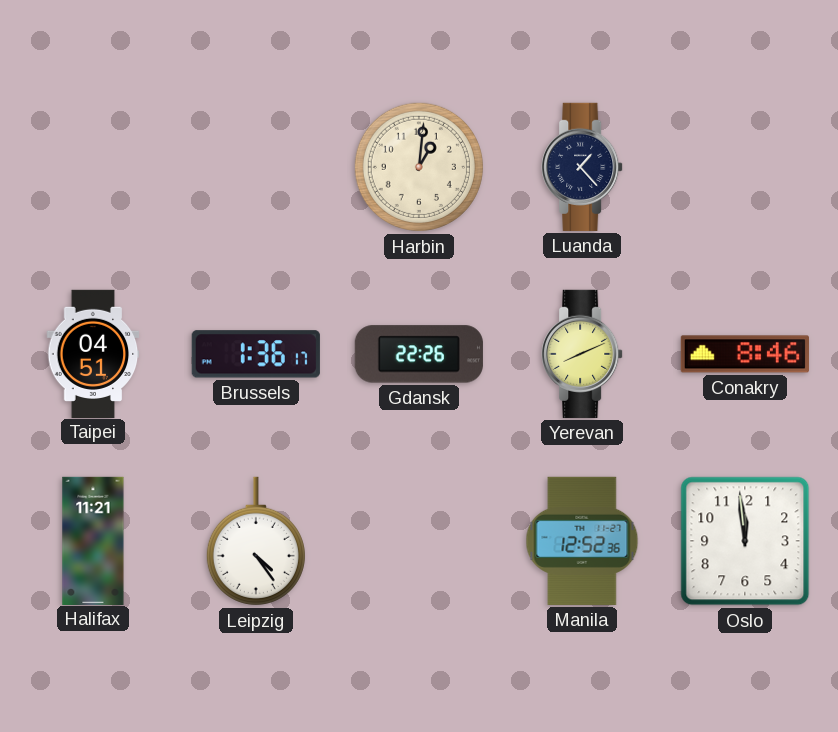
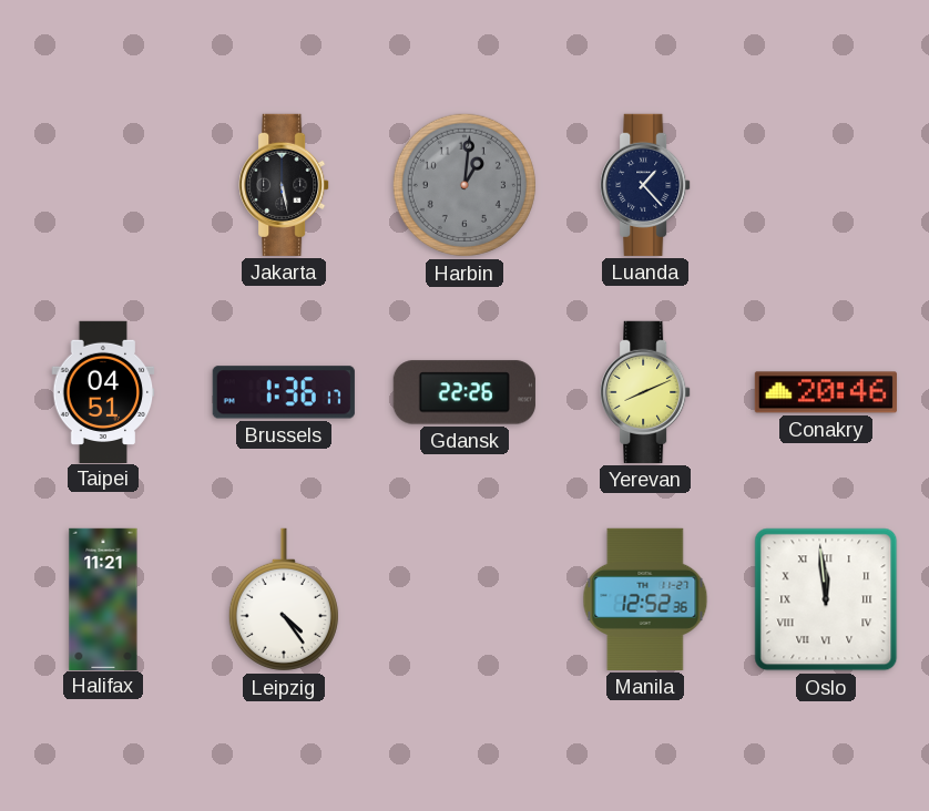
Jakarta: none -> 5:28 (284, 185)
Harbin dial: cream -> grey (465, 185)
Conakry: 8:46 -> 20:46 (826, 392)
Oslo numerals: Arabic -> Roman (826, 599)
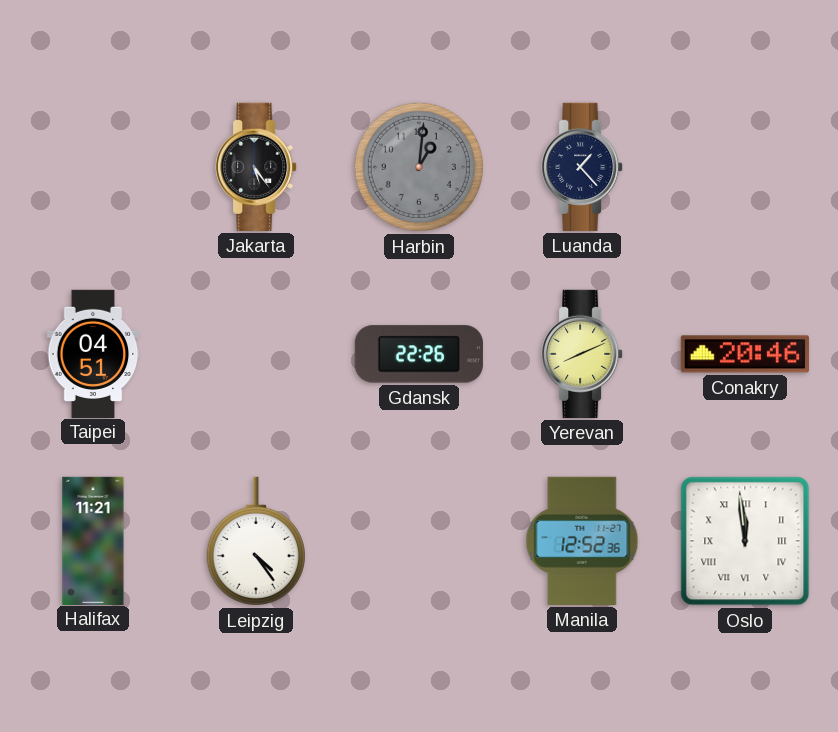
Jakarta: 5:28 -> 5:24 (256, 167)
Brussels: 1:36 -> none (284, 392)
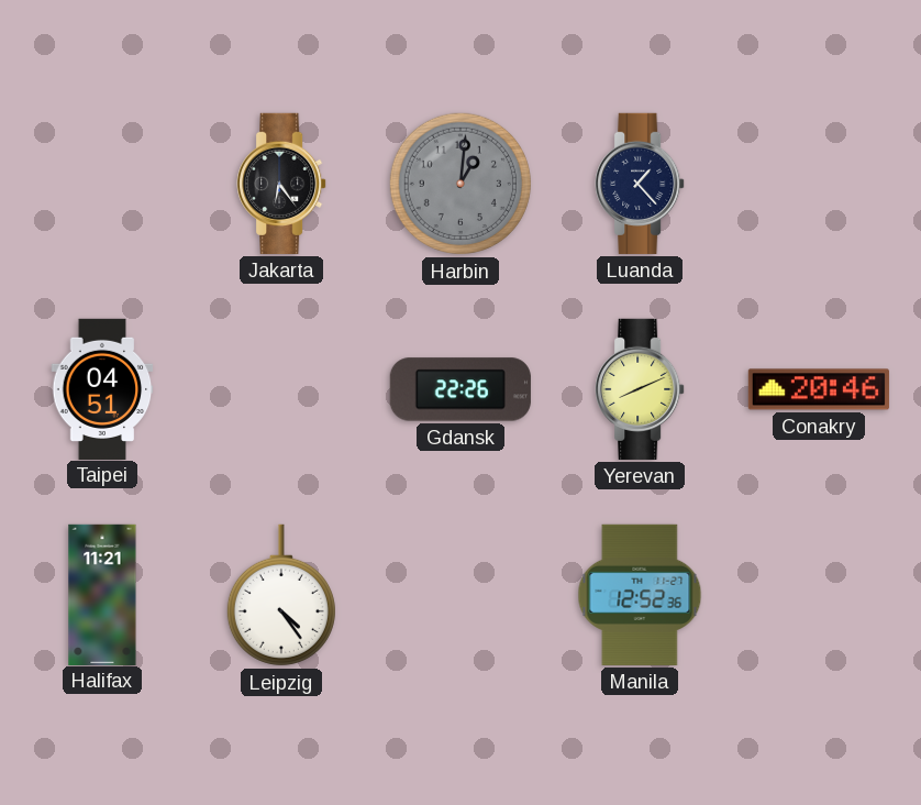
Jakarta: 5:24 -> 6:24 (281, 184)
Oslo: 11:59 -> none (745, 541)
